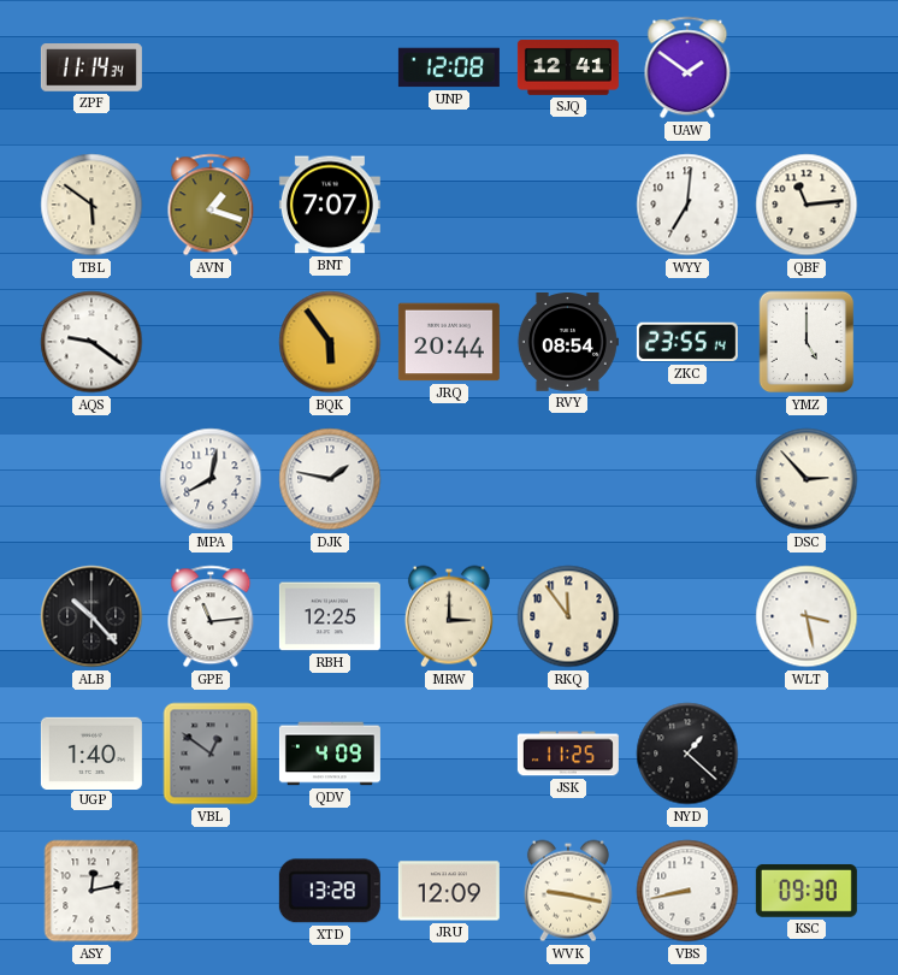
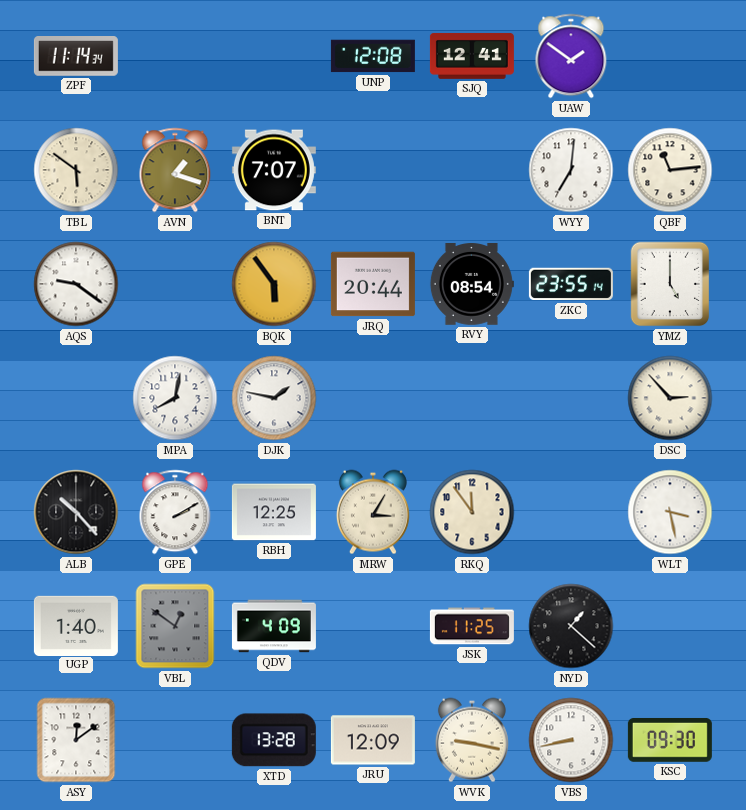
GPE: 11:14 -> 2:10 (175, 512)
MRW: 3:00 -> 3:05 (373, 512)
ASY: 12:13 -> 12:09 (76, 740)
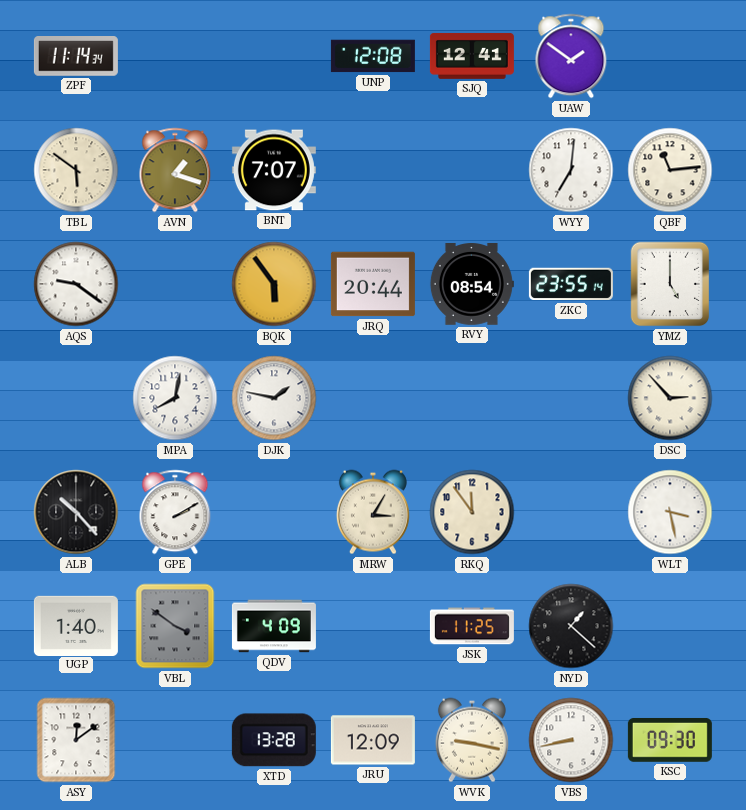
RBH: 12:25 -> none (274, 512)
VBL: 12:51 -> 3:51 (175, 626)
